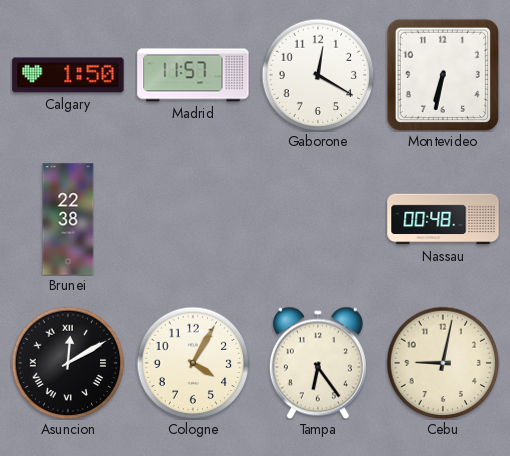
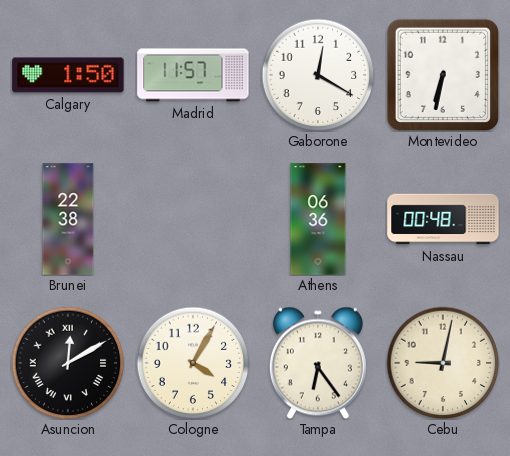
Athens: none -> 06:36 (318, 219)
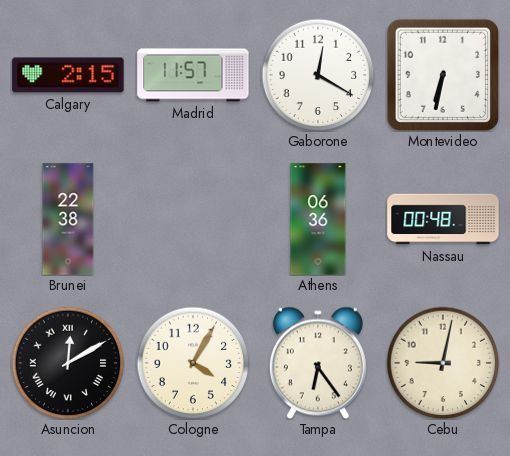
Calgary: 1:50 -> 2:15 (68, 75)
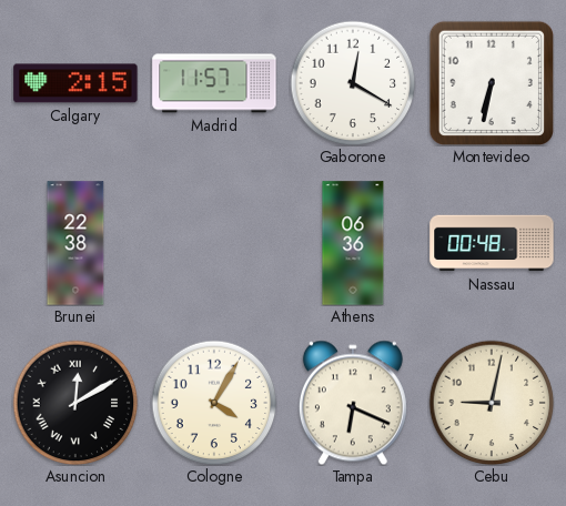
Tampa: 6:24 -> 6:19 (353, 403)
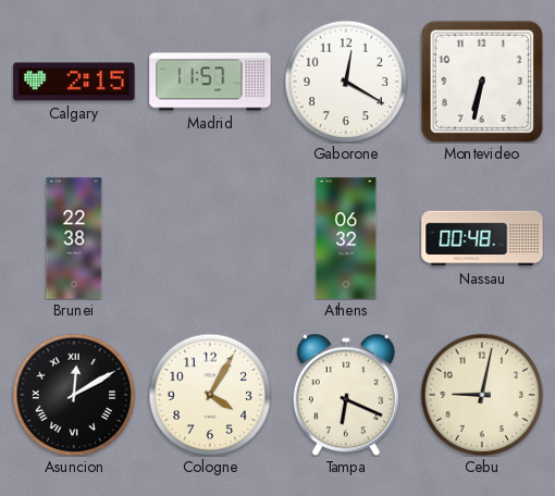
Athens: 06:36 -> 06:32 (346, 238)
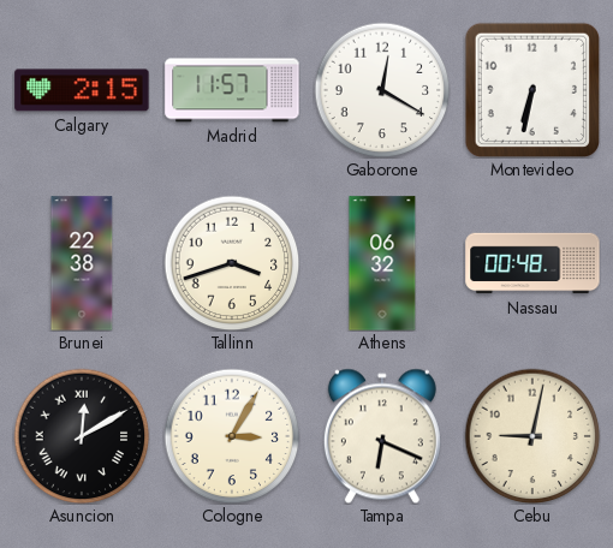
Tallinn: none -> 3:42 (232, 263)
Cologne: 4:05 -> 3:05 (232, 436)
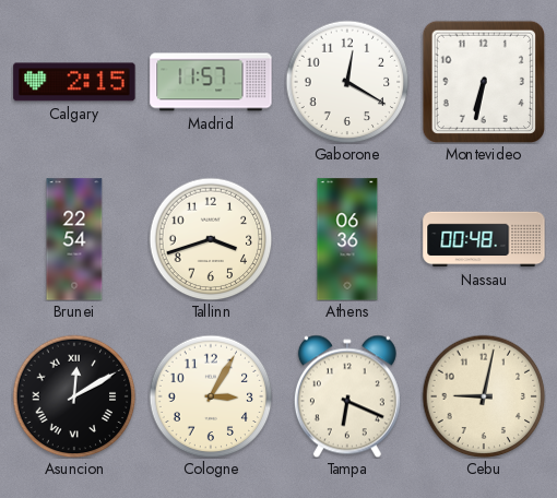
Brunei: 22:38 -> 22:54 (74, 239)
Athens: 06:32 -> 06:36 (347, 239)
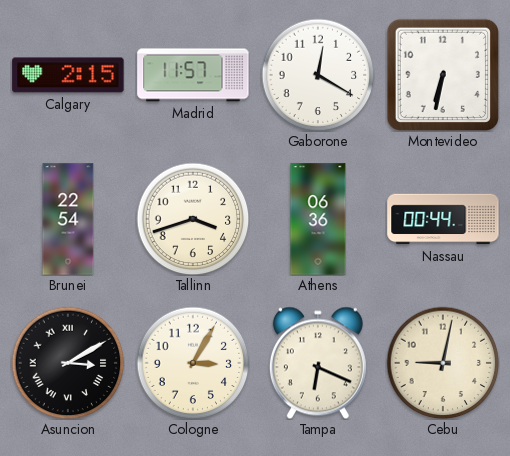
Nassau: 00:48 -> 00:44 (443, 219)
Asuncion: 12:10 -> 3:10 (68, 363)
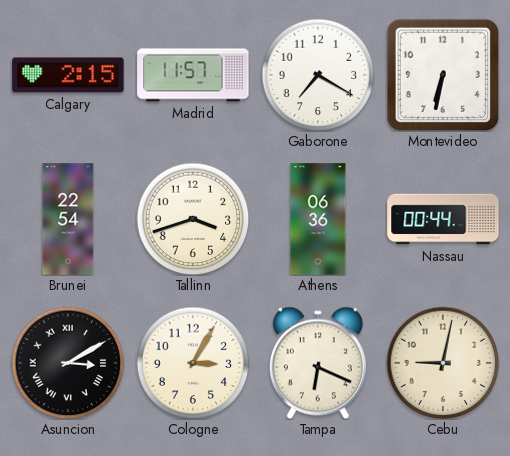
Gaborone: 12:20 -> 7:20 (318, 75)
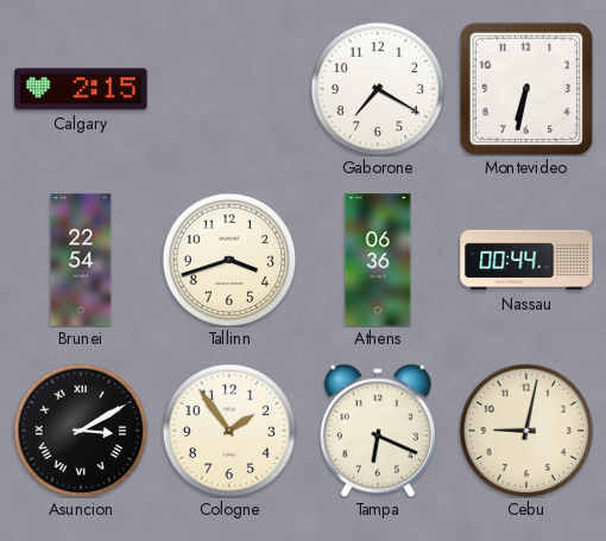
Madrid: 11:57 -> none (193, 75)
Cologne: 3:05 -> 1:54 (229, 431)
